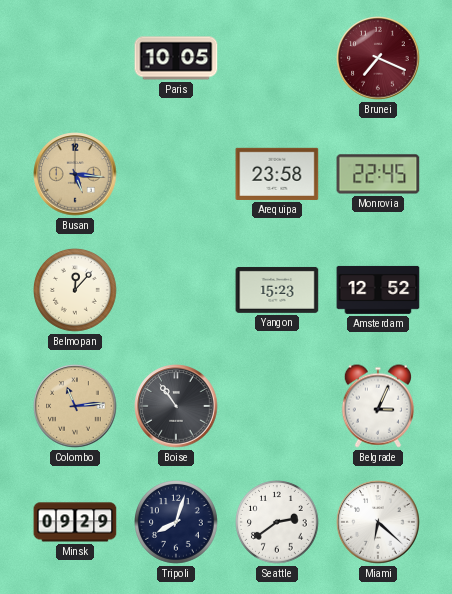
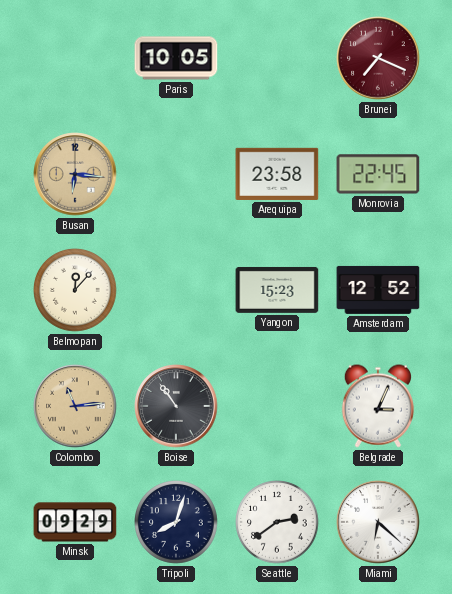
Busan: 5:16 -> 6:16 (75, 174)
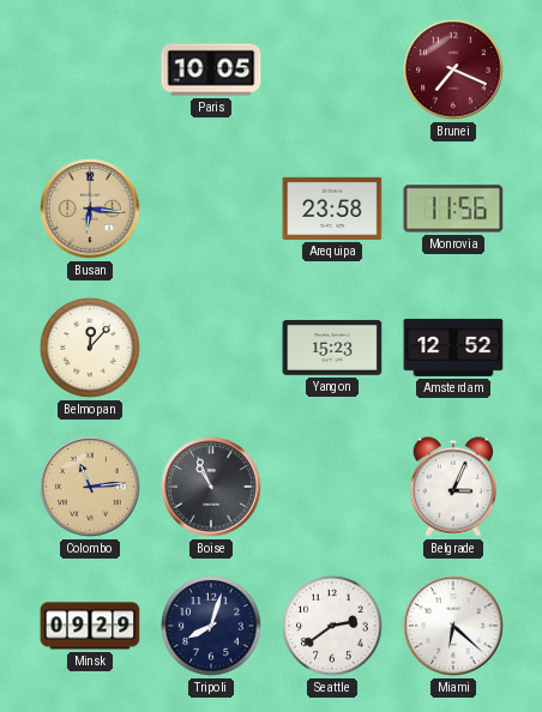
Monrovia: 22:45 -> 11:56 (453, 209)
Boise: 10:54 -> 10:56 (211, 487)
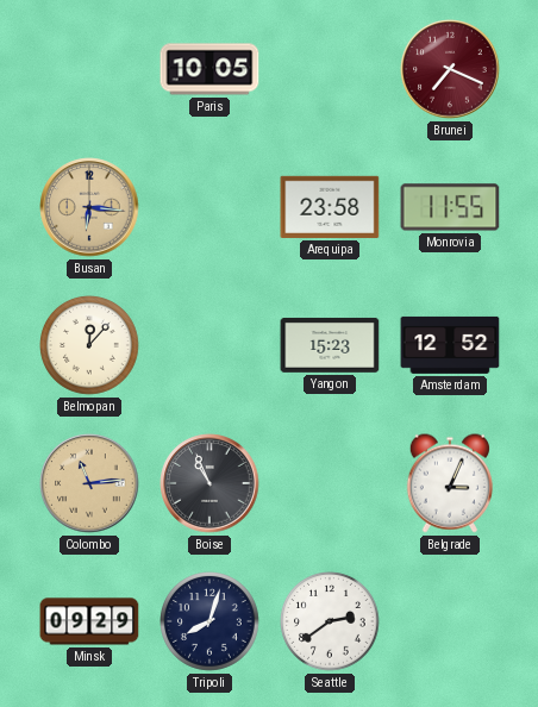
Monrovia: 11:56 -> 11:55 (450, 207)
Miami: 6:22 -> none (453, 626)
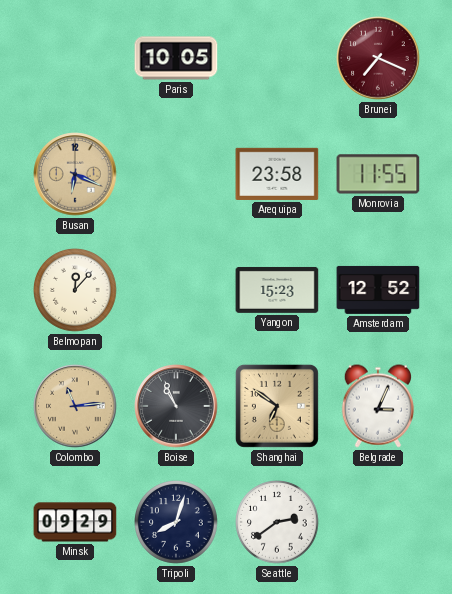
Busan: 6:16 -> 6:19 (75, 174)
Shanghai: none -> 6:51 (277, 406)
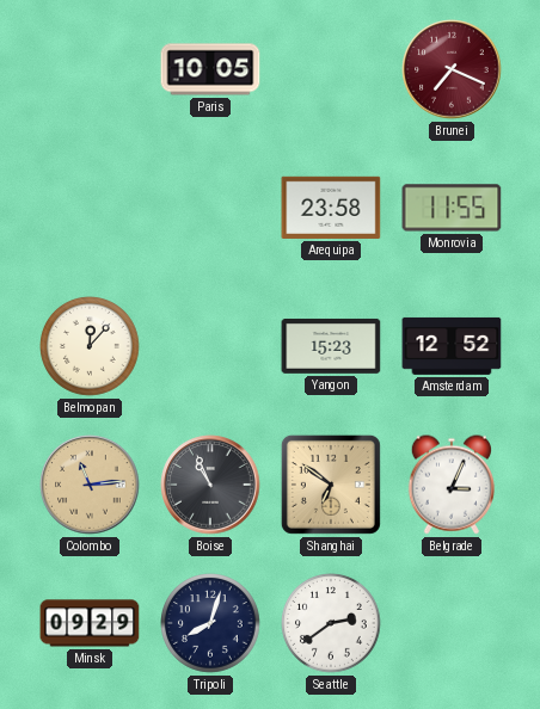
Busan: 6:19 -> none (75, 174)
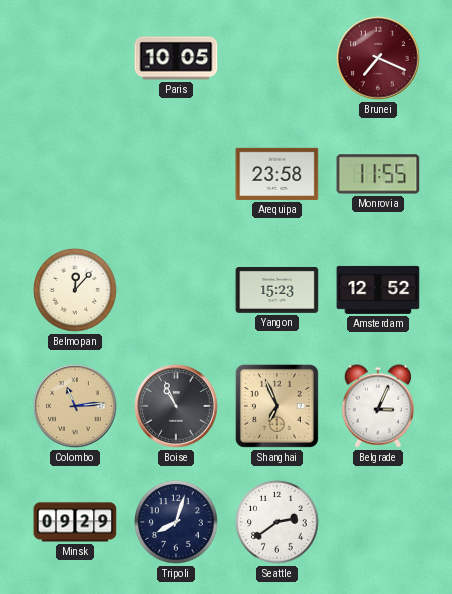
Shanghai: 6:51 -> 6:56 (277, 406)
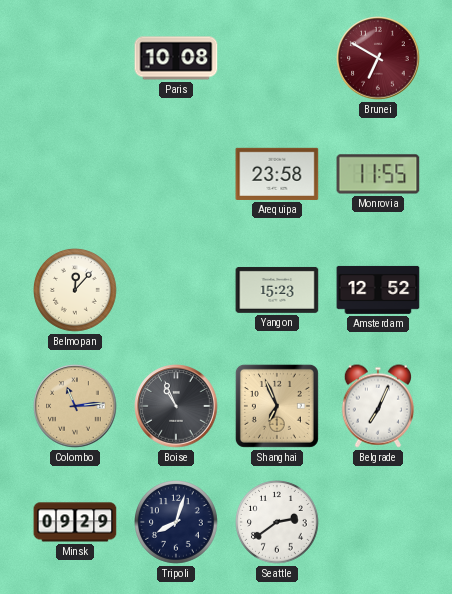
Paris: 10:05 -> 10:08 (176, 58)
Brunei: 7:19 -> 6:50 (378, 58)
Belgrade: 3:04 -> 7:04 (378, 406)
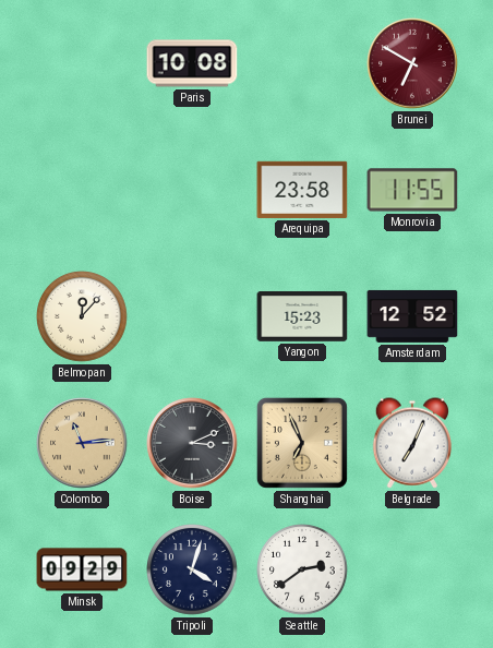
Boise: 10:56 -> 3:11 (192, 443)
Tripoli: 8:03 -> 4:03 (193, 571)
